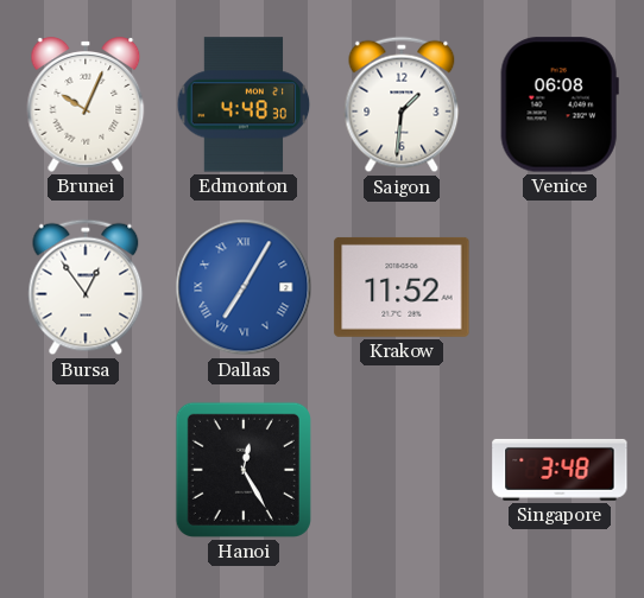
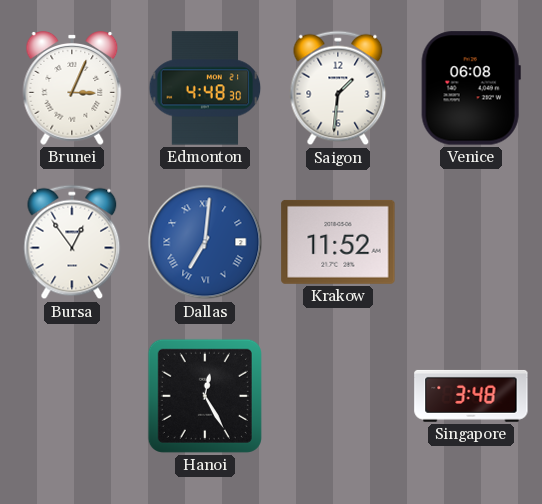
Brunei: 10:04 -> 3:04 (72, 89)
Dallas: 7:05 -> 7:01 (205, 242)
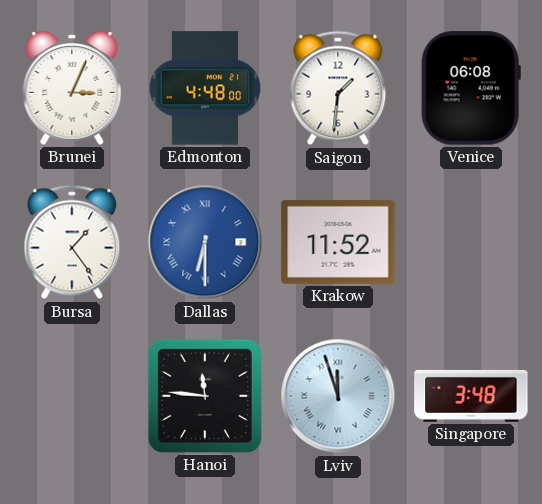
Edmonton: 4:48:30 -> 4:48:00 (205, 88)
Bursa: 12:54 -> 1:24 (72, 242)
Dallas: 7:01 -> 6:30 (205, 242)
Hanoi: 12:25 -> 11:46 (205, 396)
Lviv: none -> 11:57 (338, 396)
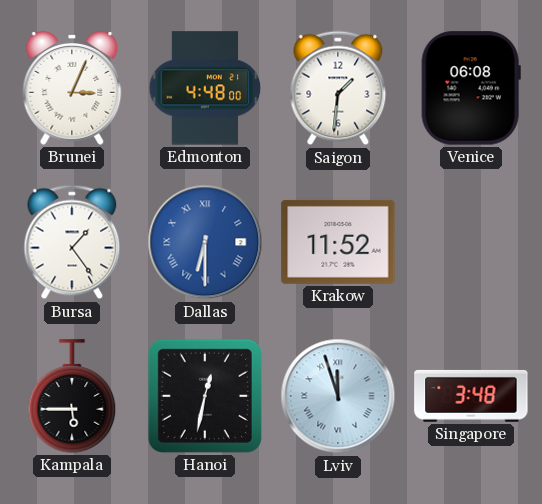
Kampala: none -> 5:45 (72, 396)
Hanoi: 11:46 -> 12:32 (205, 396)
